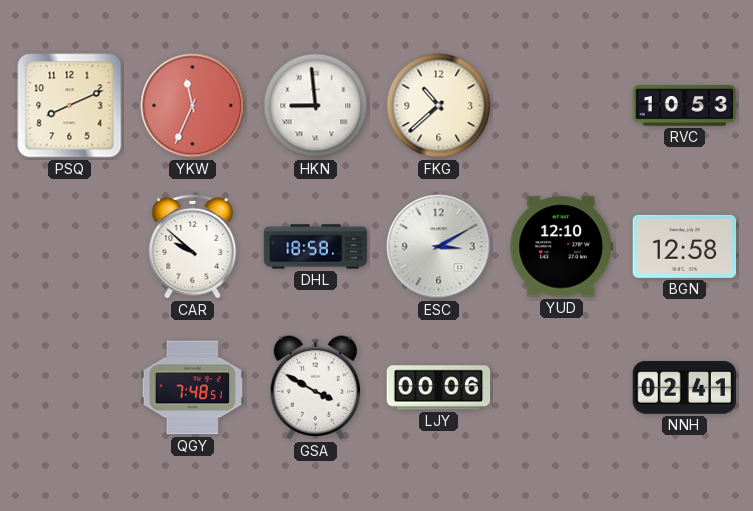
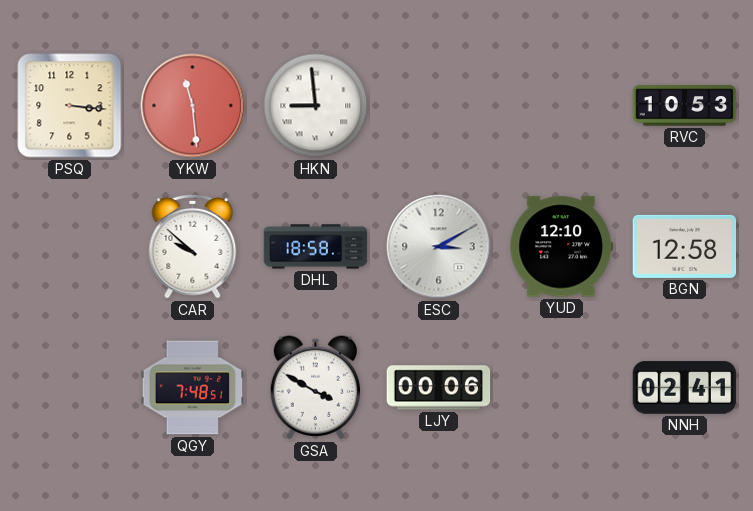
PSQ: 8:11 -> 3:16 (70, 106)
YKW: 11:34 -> 11:29 (193, 106)
FKG: 10:38 -> none (439, 106)
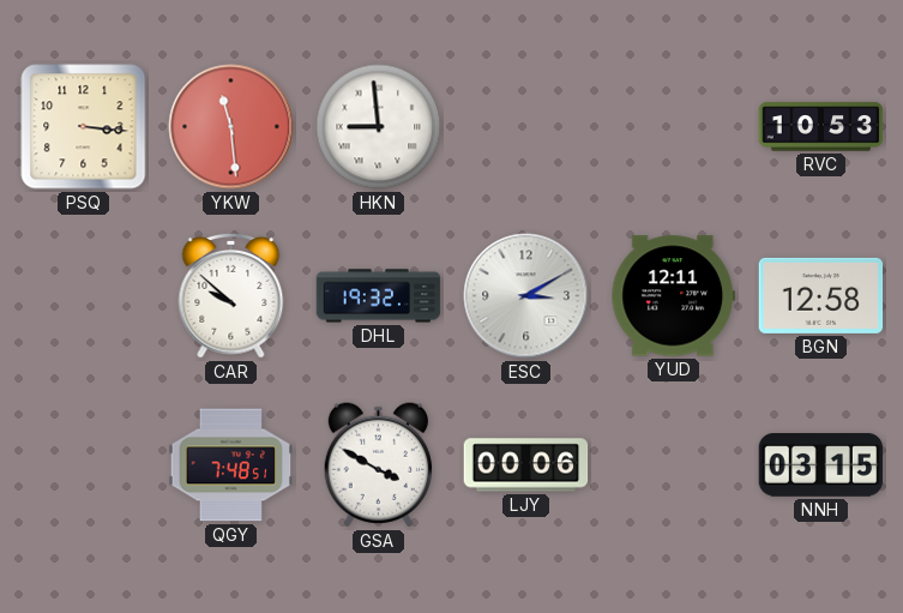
DHL: 18:58 -> 19:32 (379, 296)
YUD: 12:10 -> 12:11 (674, 296)
NNH: 02:41 -> 03:15 (821, 465)
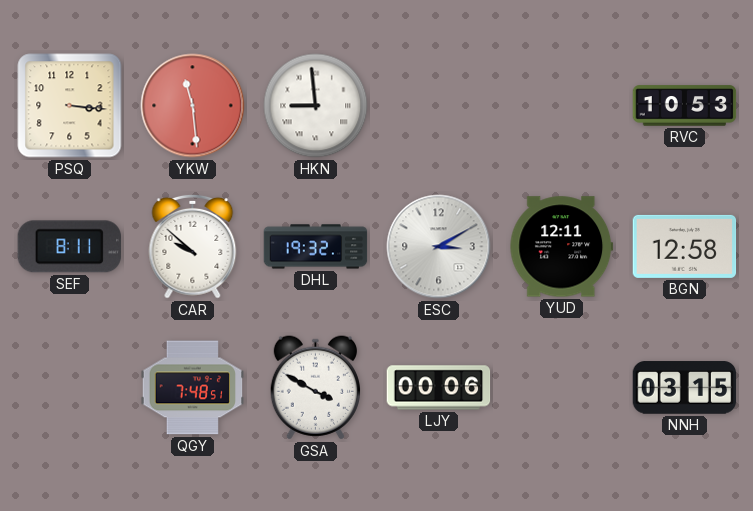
SEF: none -> 8:11 (69, 247)
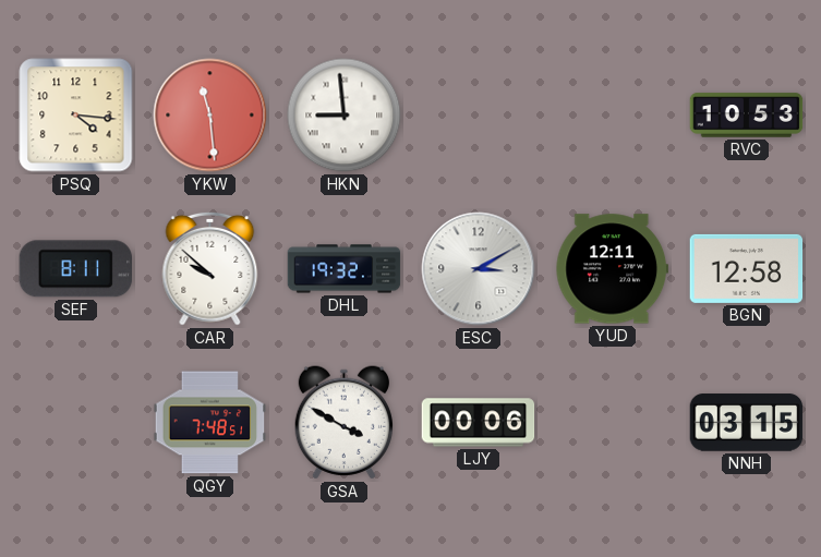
PSQ: 3:16 -> 4:16 (76, 116)
